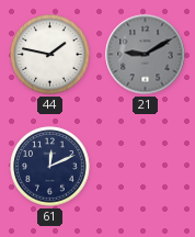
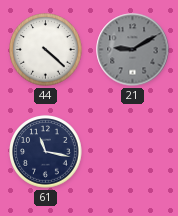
44: 1:47 -> 4:22 (46, 50)
61: 12:11 -> 11:17 (46, 152)
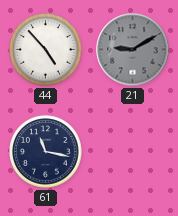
44: 4:22 -> 4:53 (46, 50)
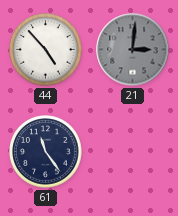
21: 9:10 -> 3:01 (133, 50)
61: 11:17 -> 11:24 (46, 152)
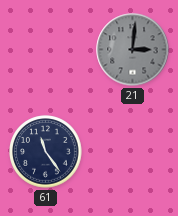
44: 4:53 -> none (46, 50)
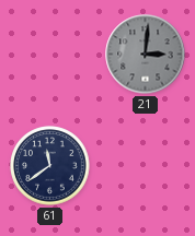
61: 11:24 -> 11:39 (50, 166)
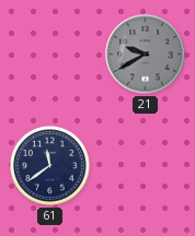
21: 3:01 -> 9:40 (146, 55)
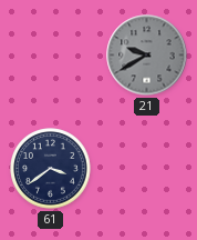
61: 11:39 -> 3:39 (51, 169)
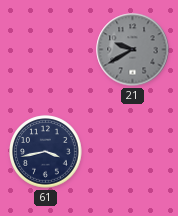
61: 3:39 -> 3:43 (46, 152)
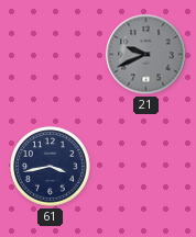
21: 9:40 -> 9:41 (146, 55)
